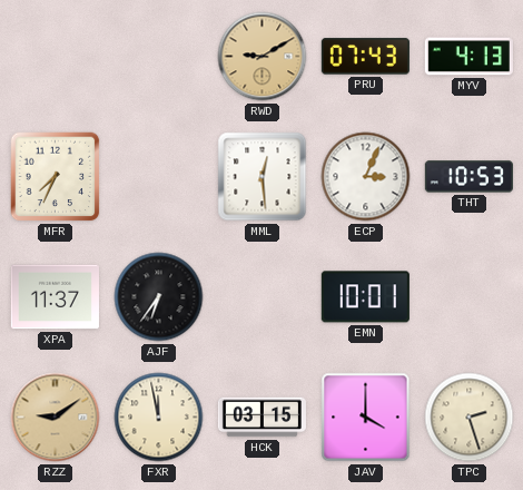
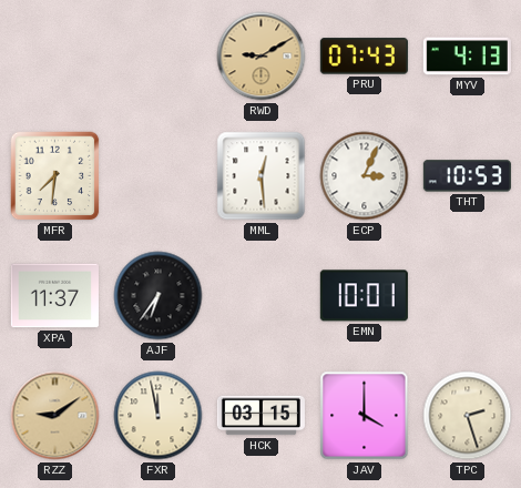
MFR: 7:34 -> 7:31 (55, 176)
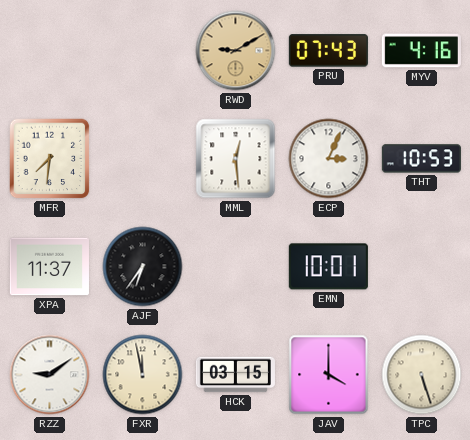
MYV: 4:13 -> 4:16 (421, 51)
RZZ dial: champagne -> white (50, 375)
TPC: 2:27 -> 5:27 (422, 375)
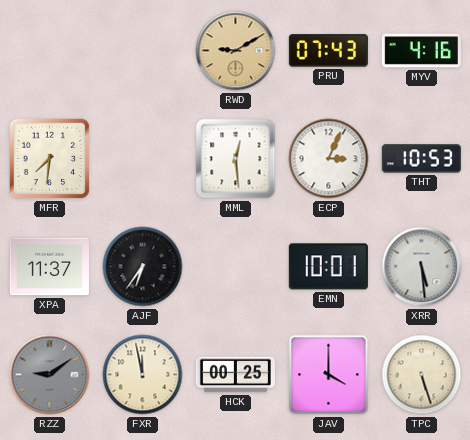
XRR: none -> 5:29 (422, 267)
RZZ dial: white -> grey (50, 375)
HCK: 03:15 -> 00:25 (235, 375)
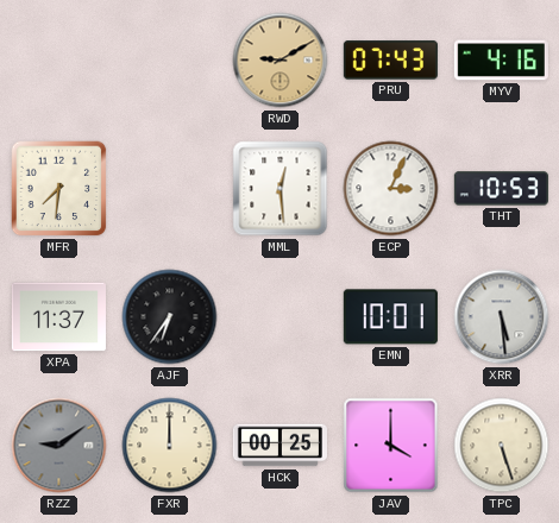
FXR: 11:58 -> 12:00 (170, 446)
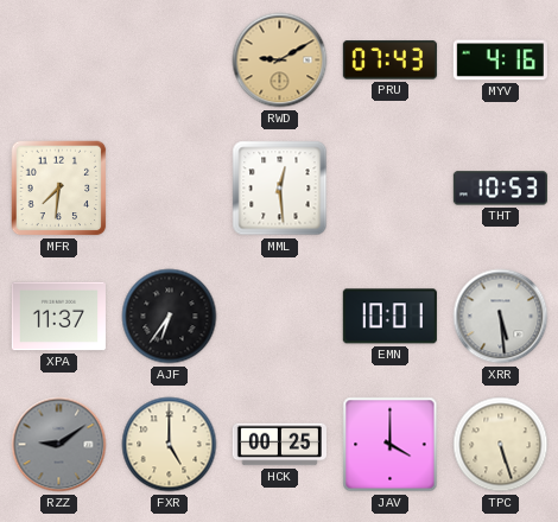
ECP: 3:04 -> none (391, 189)
FXR: 12:00 -> 5:00 (170, 445)
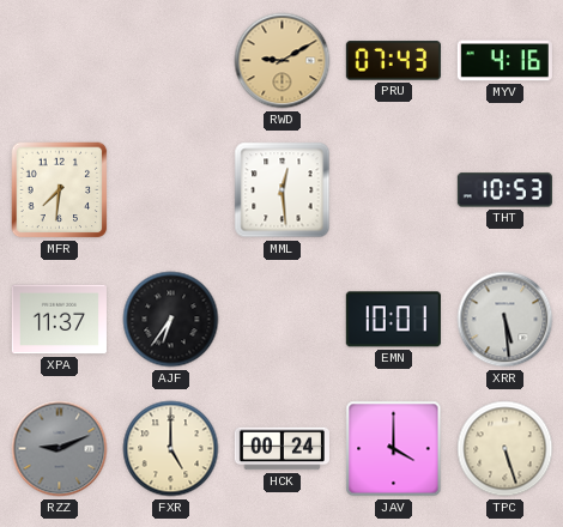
RZZ: 9:09 -> 9:11 (60, 449)
HCK: 00:25 -> 00:24 (281, 449)
